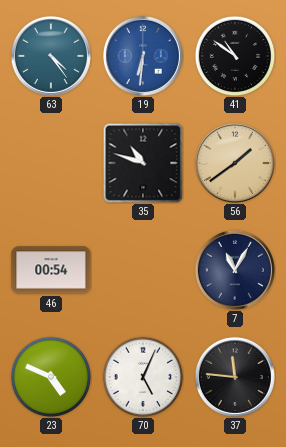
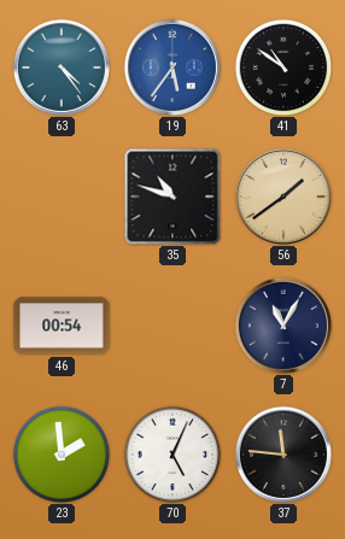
19: 6:31 -> 5:36 (172, 68)
23: 4:49 -> 1:59 (62, 455)
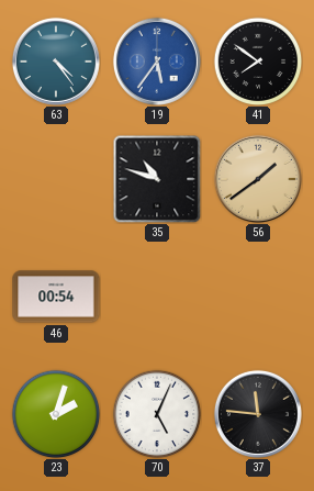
41: 10:51 -> 7:51 (258, 62)
7: 11:05 -> none (283, 326)
23: 1:59 -> 2:03 (56, 414)
